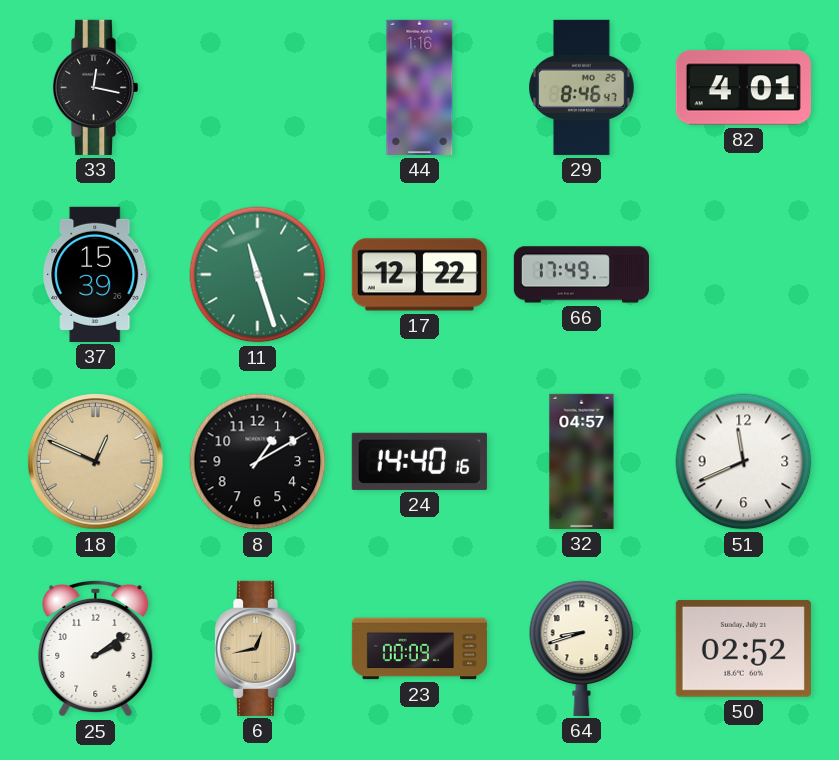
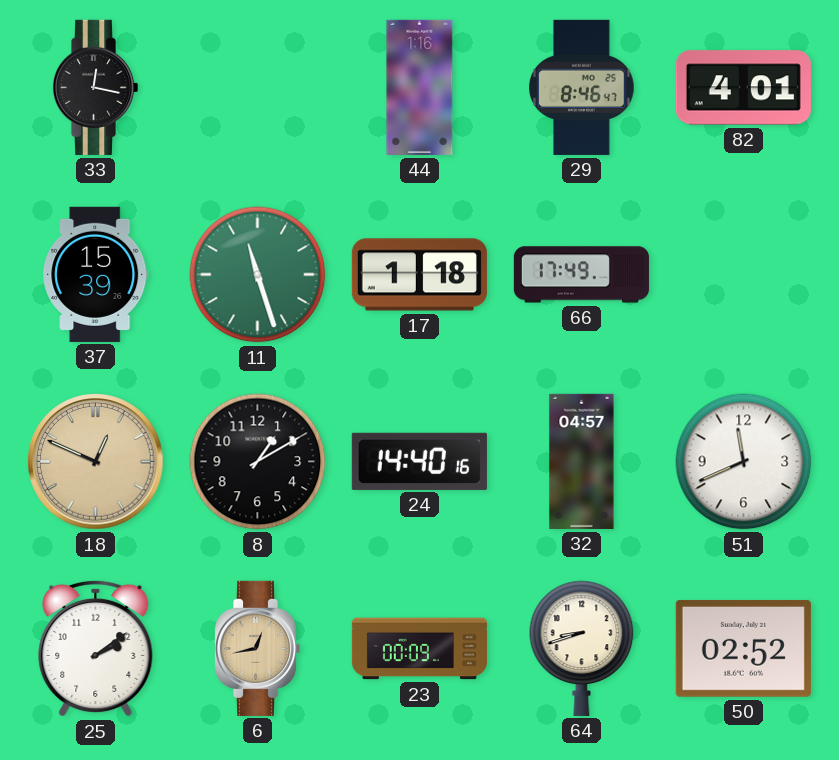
17: 12:22 -> 1:18 (419, 275)
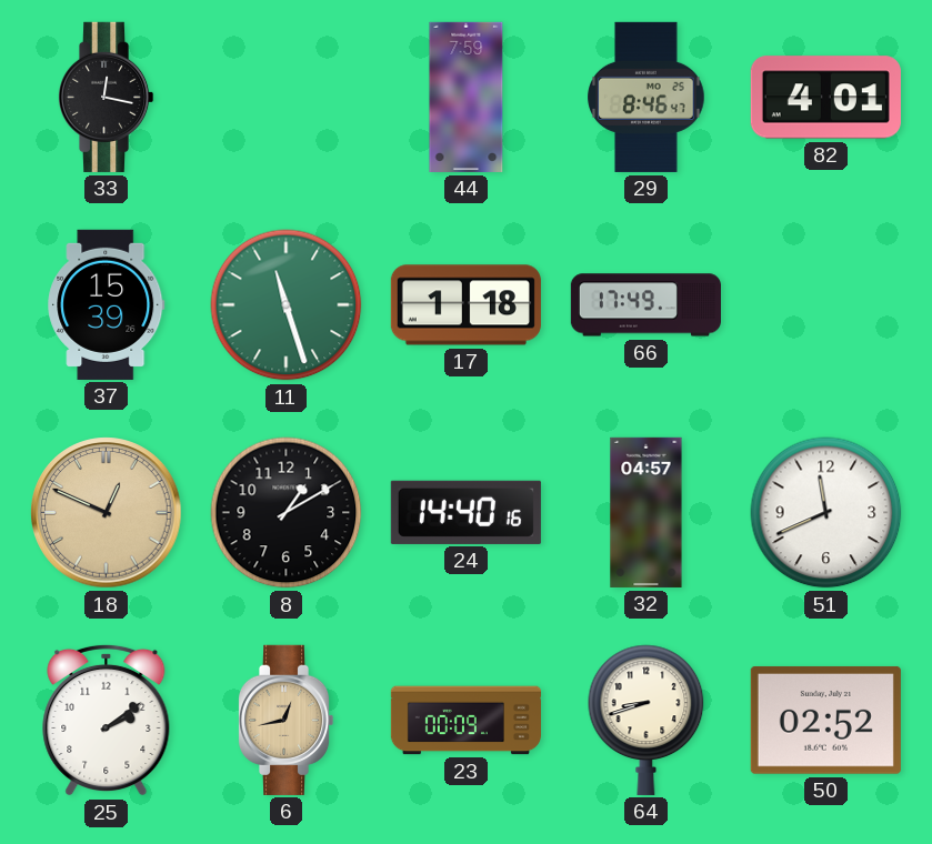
44: 1:16 -> 7:59 (467, 97)
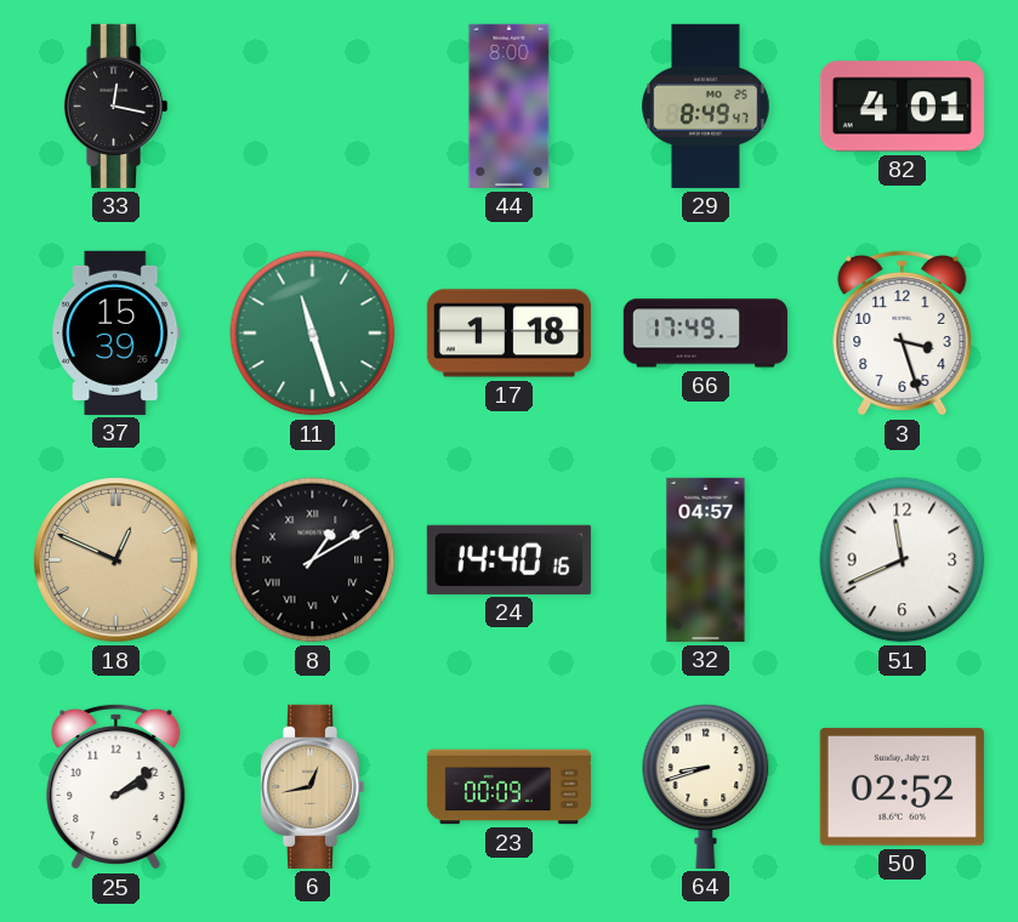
44: 7:59 -> 8:00 (510, 106)
29: 8:46 -> 8:49 (706, 106)
3: none -> 3:27 (903, 332)
8 numerals: Arabic -> Roman (313, 560)
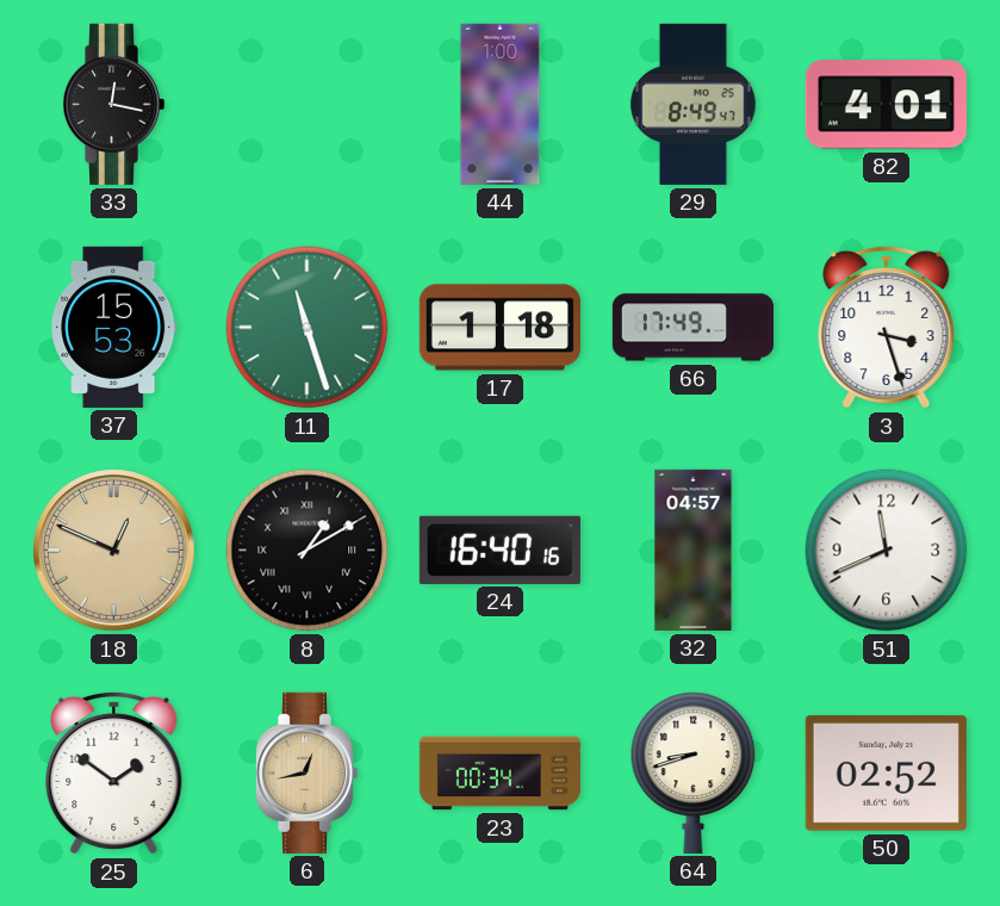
44: 8:00 -> 1:00 (501, 104)
37: 15:39 -> 15:53 (114, 327)
24: 14:40 -> 16:40 (499, 550)
25: 2:09 -> 1:51 (114, 772)
23: 00:09 -> 00:34 (499, 774)
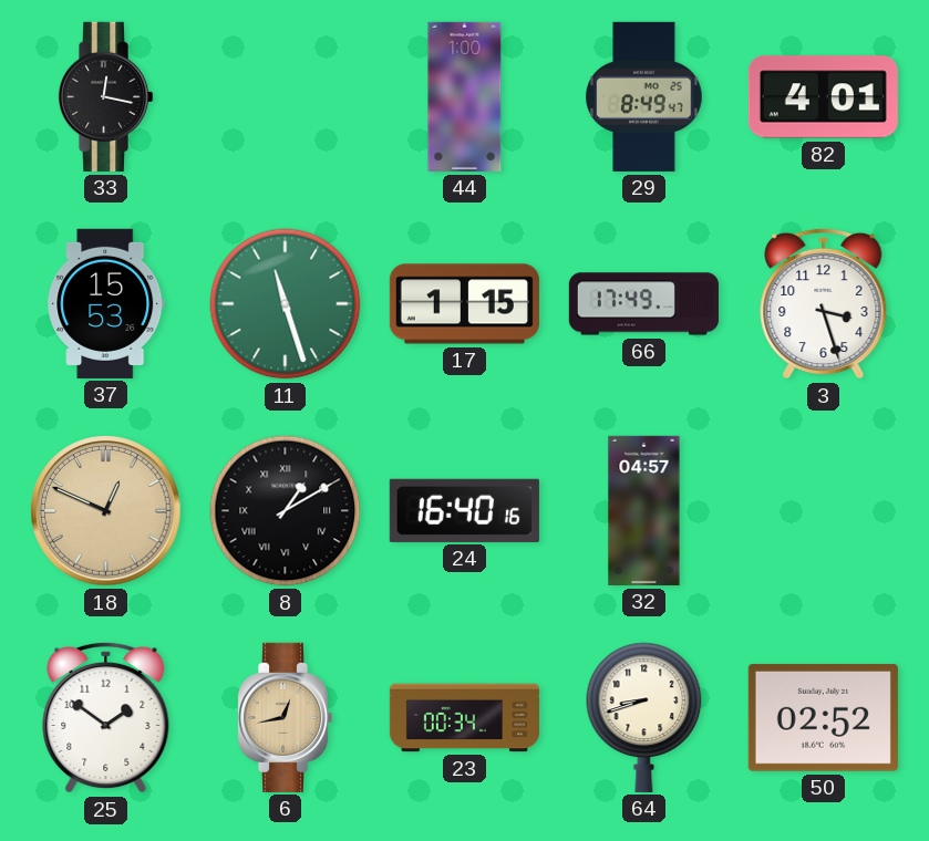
17: 1:18 -> 1:15 (464, 304)
51: 11:41 -> none (887, 551)
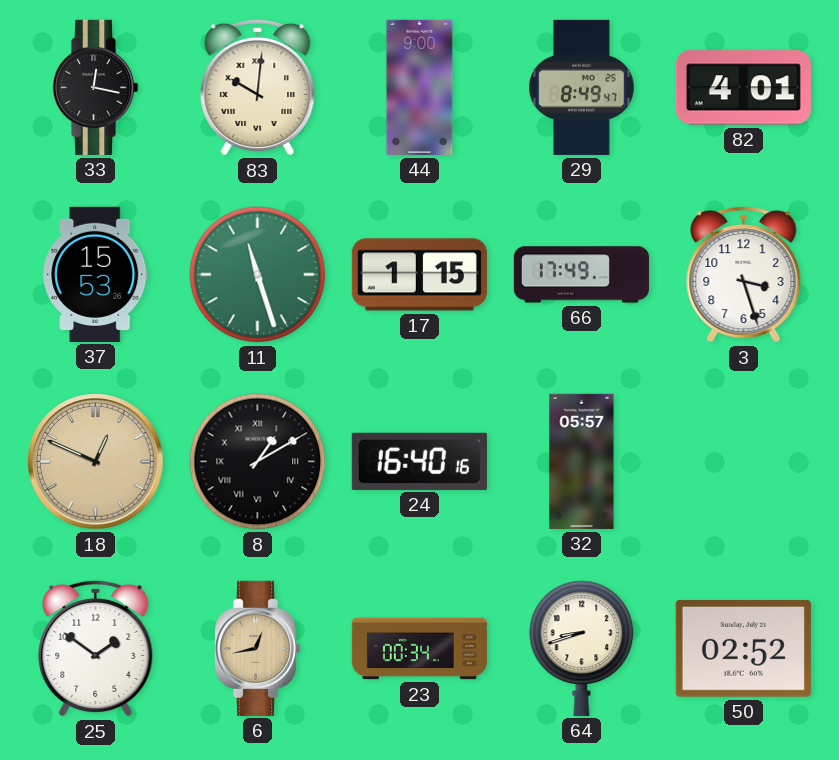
83: none -> 10:01 (258, 87)
44: 1:00 -> 9:00 (420, 87)
32: 04:57 -> 05:57 (582, 461)
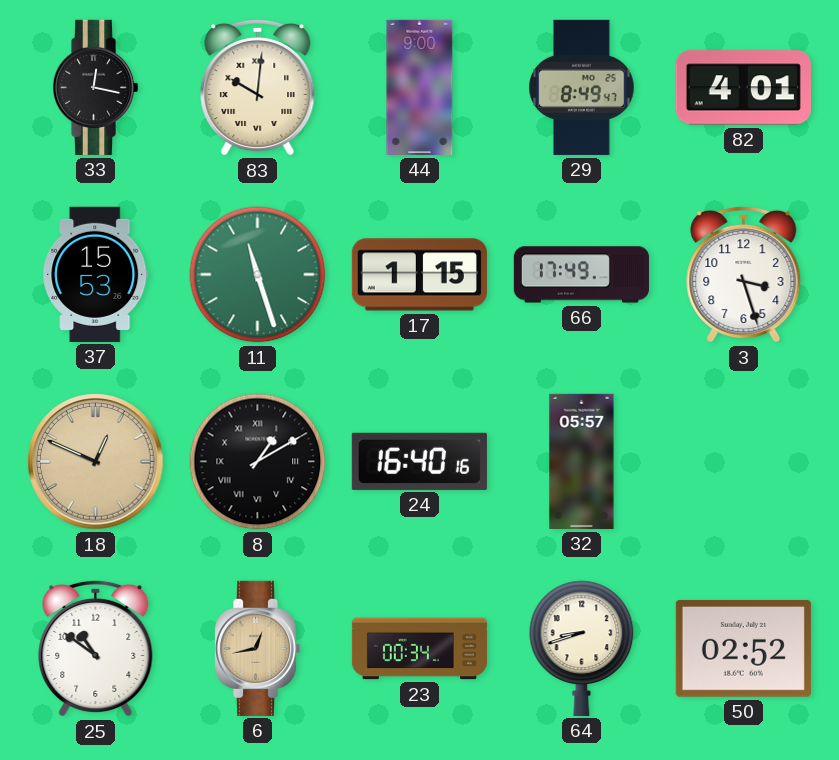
25: 1:51 -> 10:51 (96, 648)
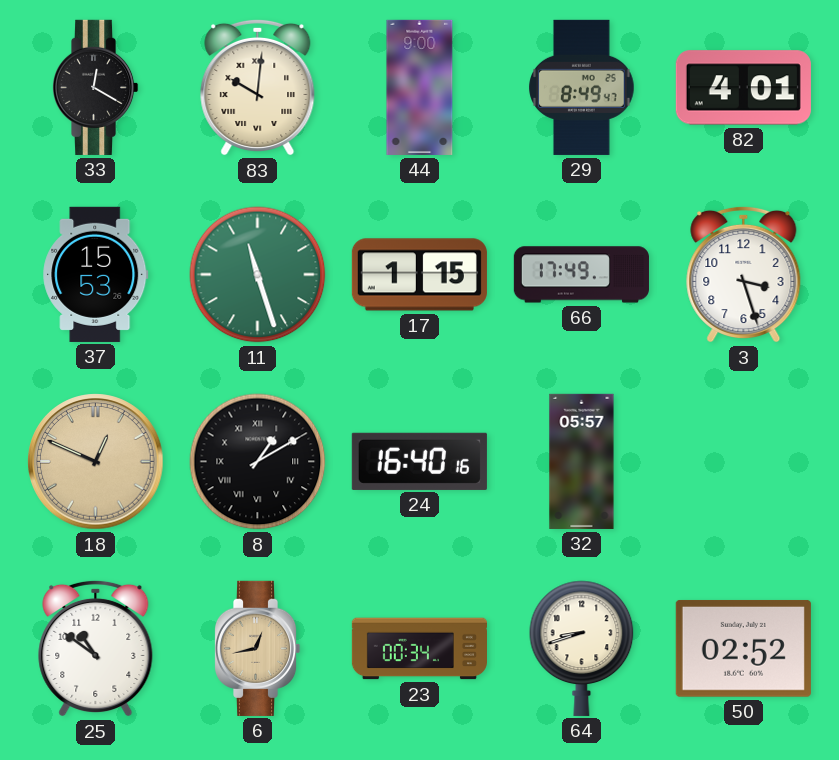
33: 12:17 -> 12:20 (95, 87)
